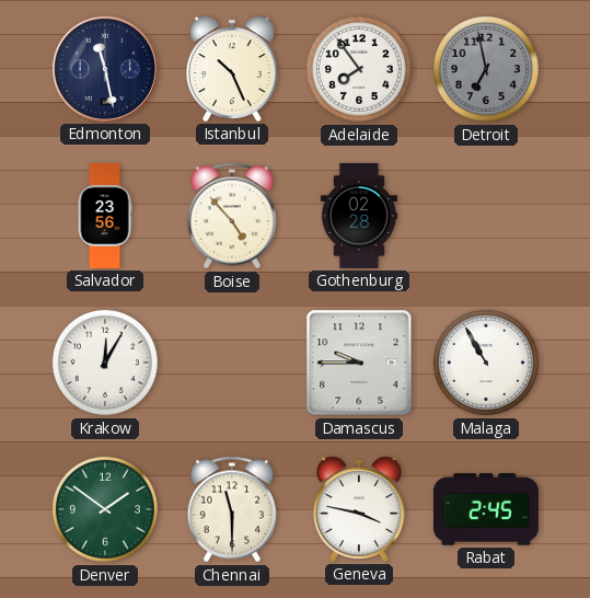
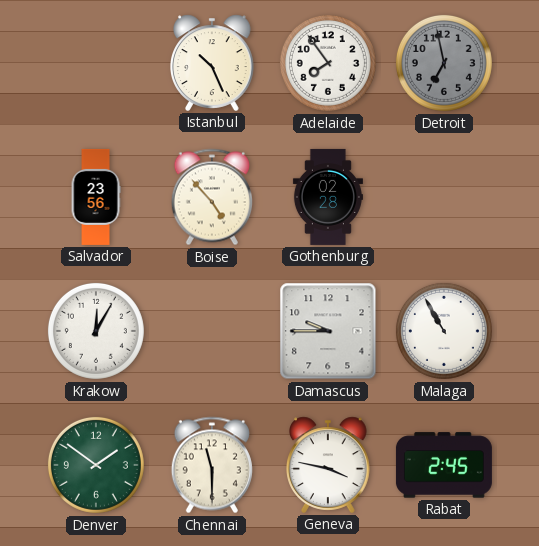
Edmonton: 11:28 -> none (105, 69)
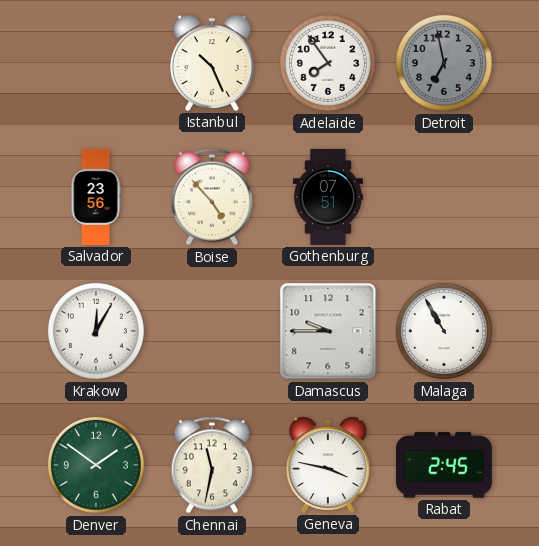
Gothenburg: 02:28 -> 07:51 (328, 197)
Chennai: 11:30 -> 11:32 (212, 465)
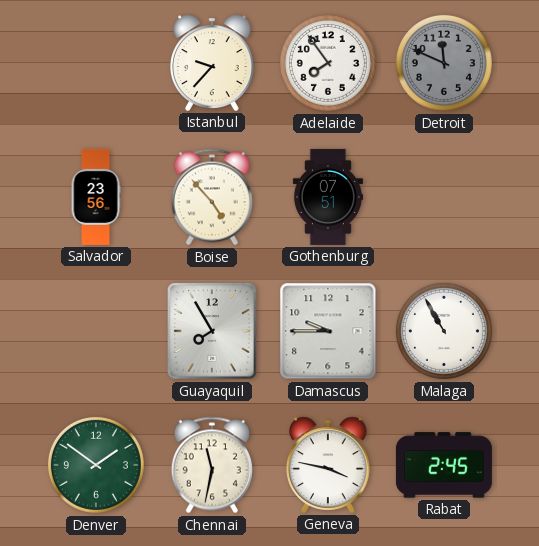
Istanbul: 10:26 -> 9:37 (213, 63)
Detroit: 6:58 -> 11:49 (444, 63)
Krakow: 12:05 -> none (96, 331)
Guayaquil: none -> 7:55 (212, 331)
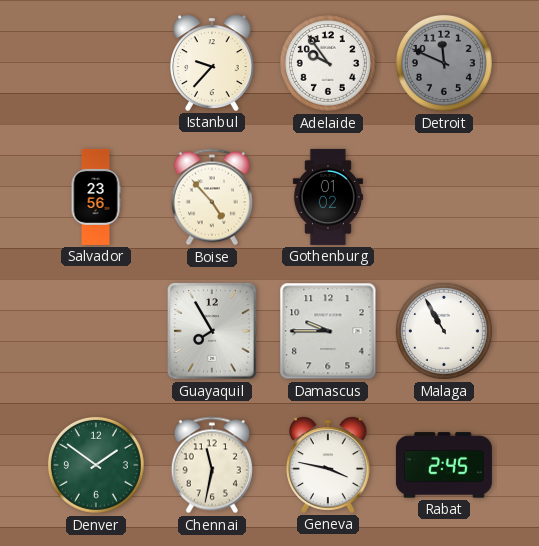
Adelaide: 7:54 -> 9:54 (328, 63)
Gothenburg: 07:51 -> 01:02 (328, 197)
